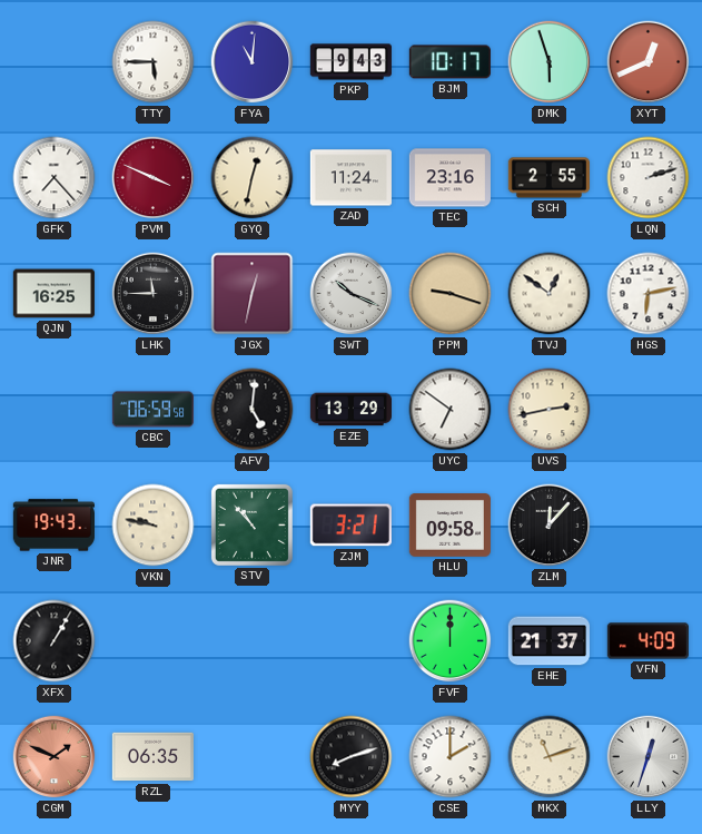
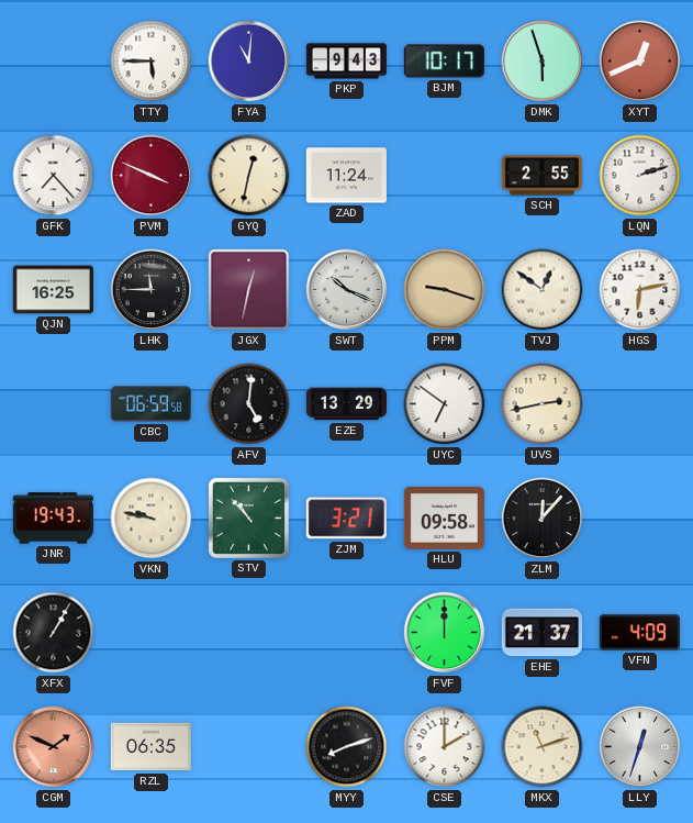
TEC: 23:16 -> none (449, 178)
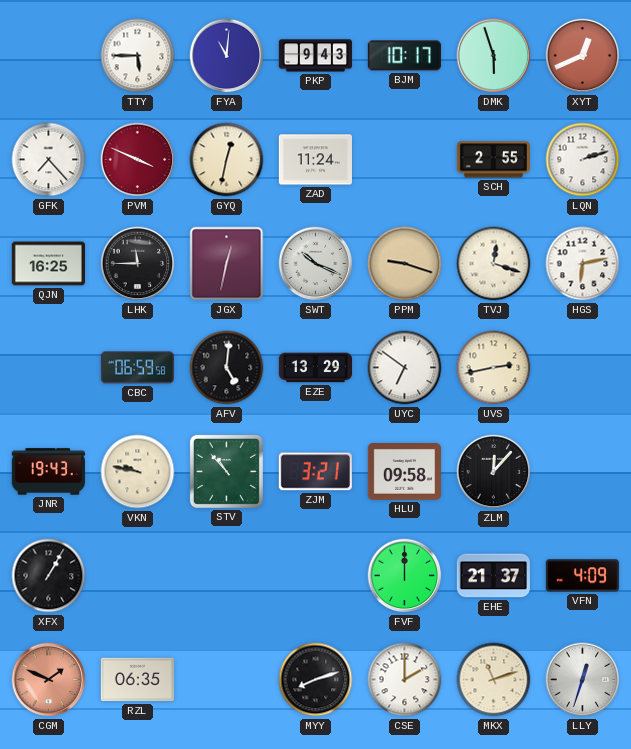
TVJ: 12:51 -> 12:18 (494, 264)
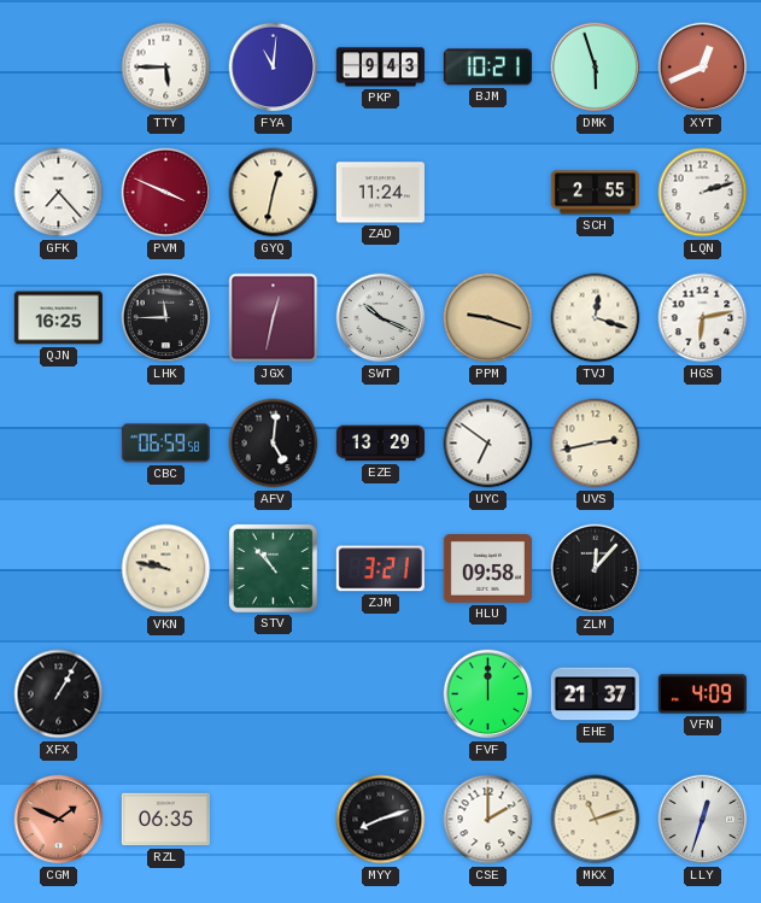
BJM: 10:17 -> 10:21 (487, 68)
JNR: 19:43 -> none (48, 472)
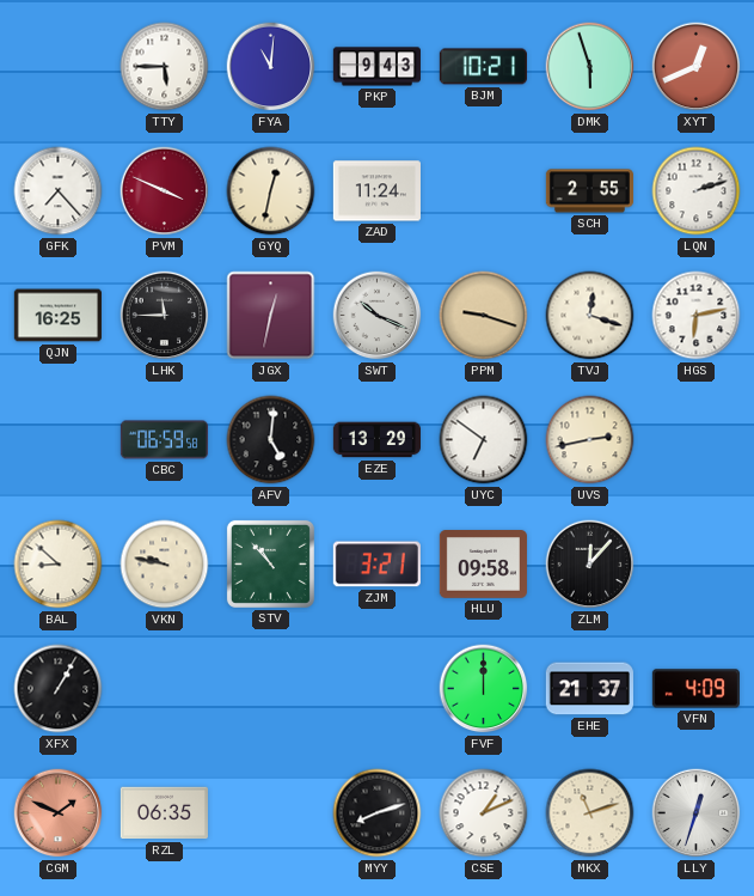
BAL: none -> 8:52 (59, 565)
CSE: 2:00 -> 1:11 (484, 813)
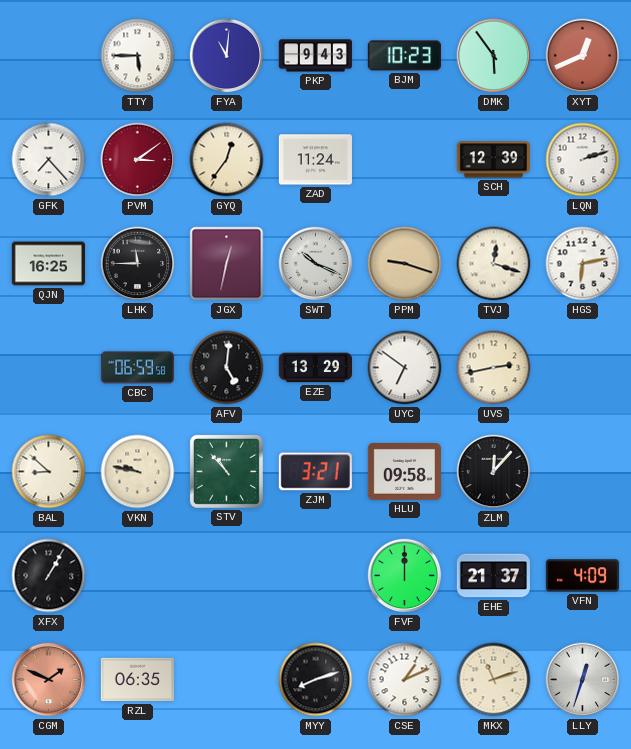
BJM: 10:21 -> 10:23 (404, 56)
DMK: 5:57 -> 5:54 (494, 56)
PVM: 3:49 -> 3:09 (138, 160)
GYQ: 12:32 -> 12:36 (227, 160)
SCH: 2:55 -> 12:39 (493, 160)
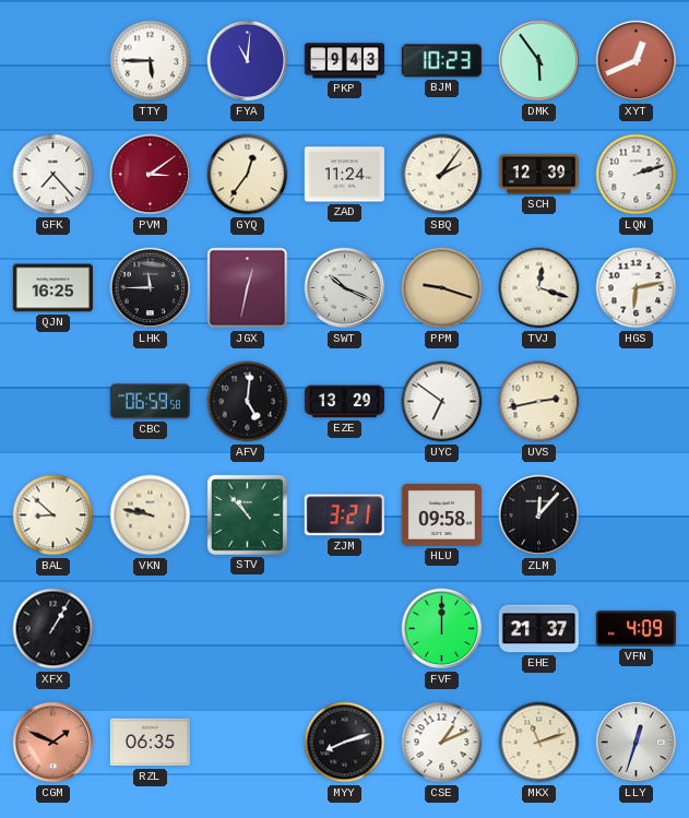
SBQ: none -> 2:06 (442, 175)
